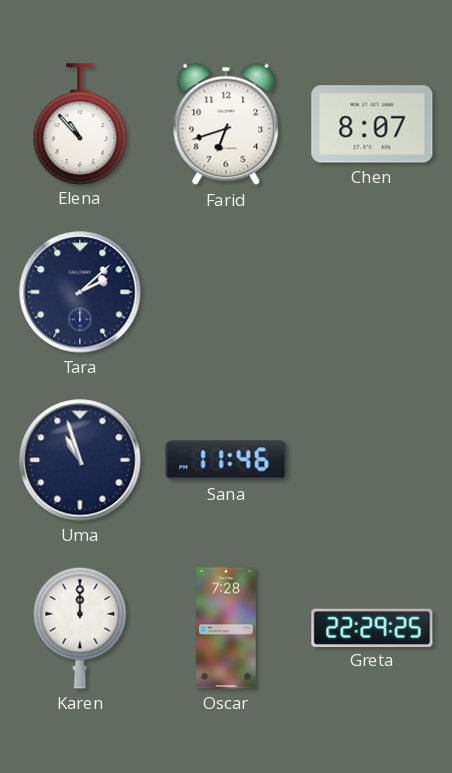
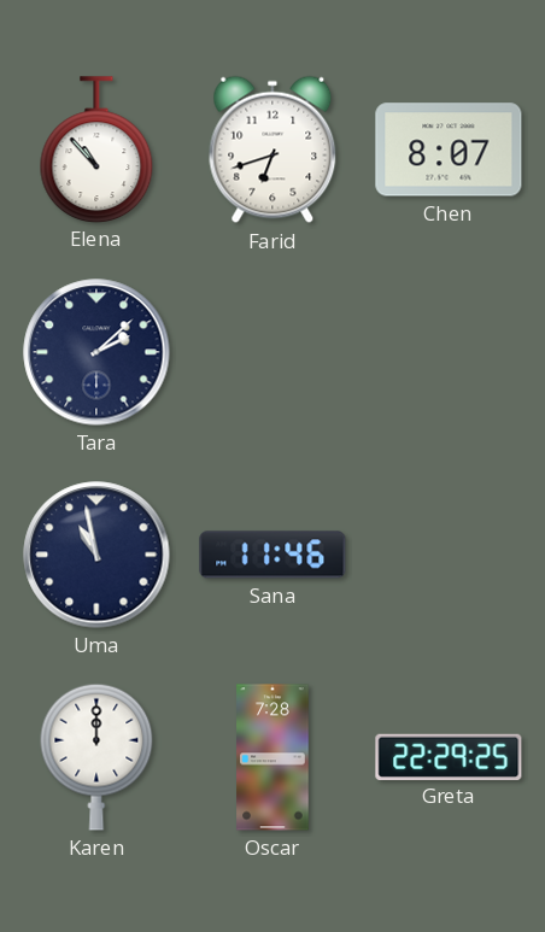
Uma: 10:57 -> 10:58 (96, 555)
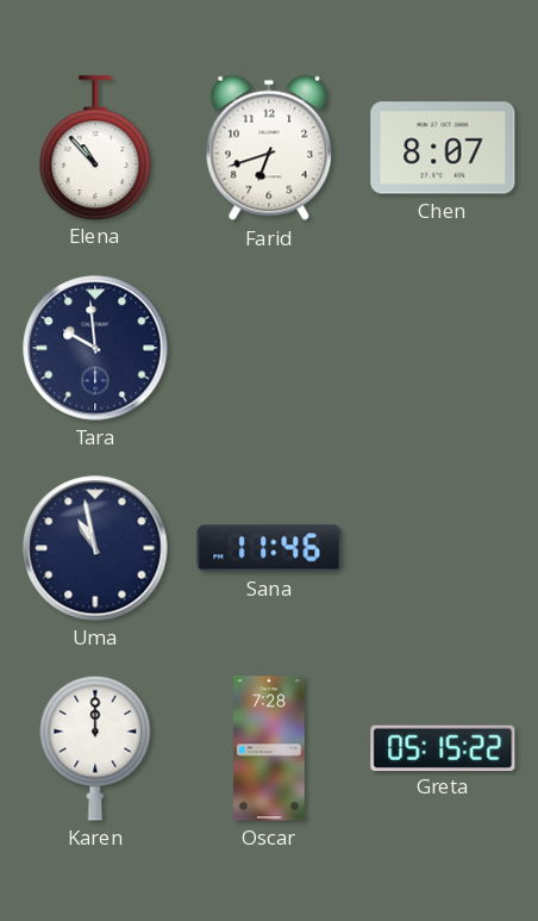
Tara: 2:08 -> 9:59 (95, 348)
Greta: 22:29 -> 05:15 (443, 747)
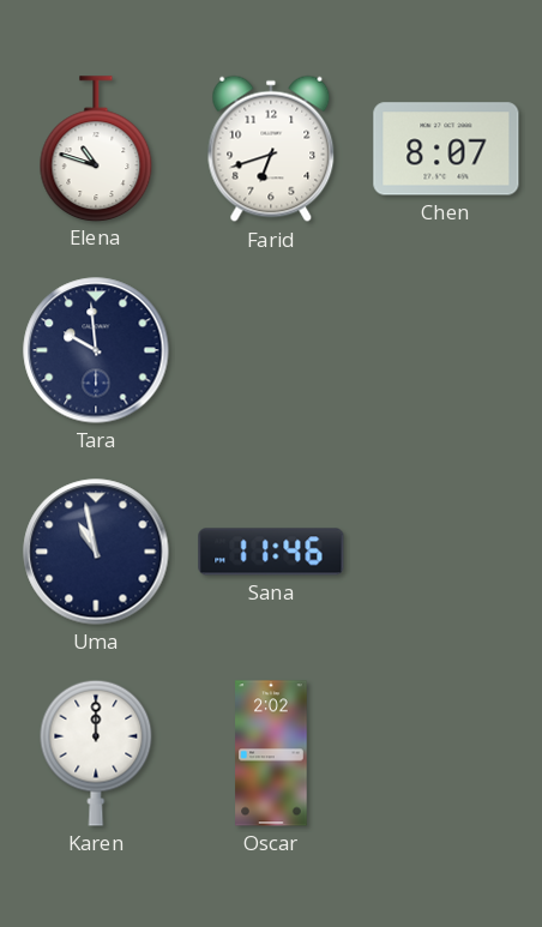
Elena: 10:53 -> 10:48 (96, 149)
Oscar: 7:28 -> 2:02 (271, 753)
Greta: 05:15 -> none (443, 747)
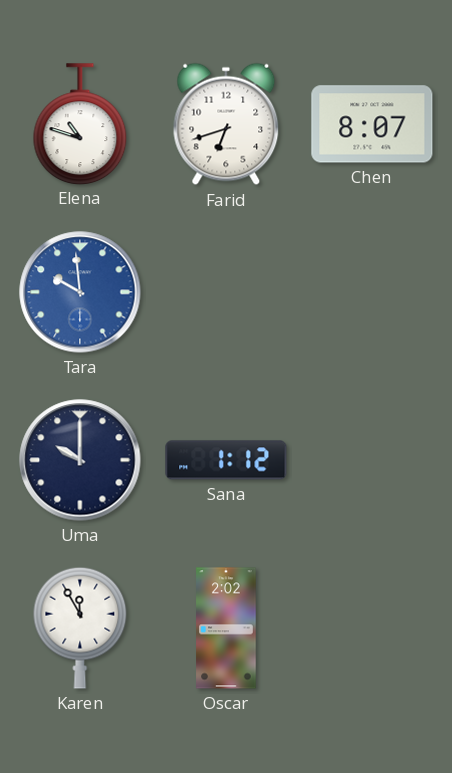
Tara dial: navy -> blue (80, 292)
Uma: 10:58 -> 10:00 (80, 460)
Sana: 11:46 -> 1:12 (226, 460)
Karen: 12:00 -> 11:55 (80, 628)
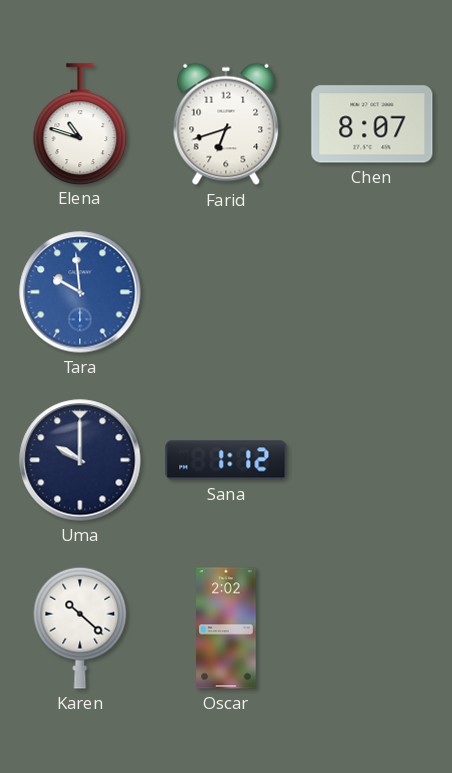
Karen: 11:55 -> 10:22 (80, 628)
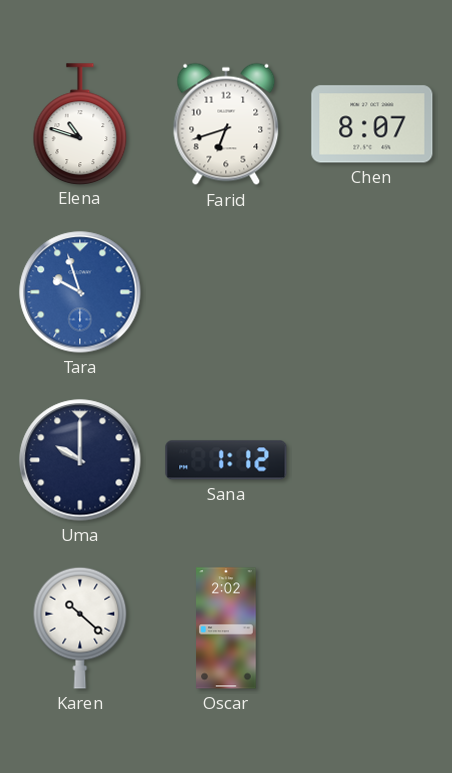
Tara: 9:59 -> 9:57 (80, 292)
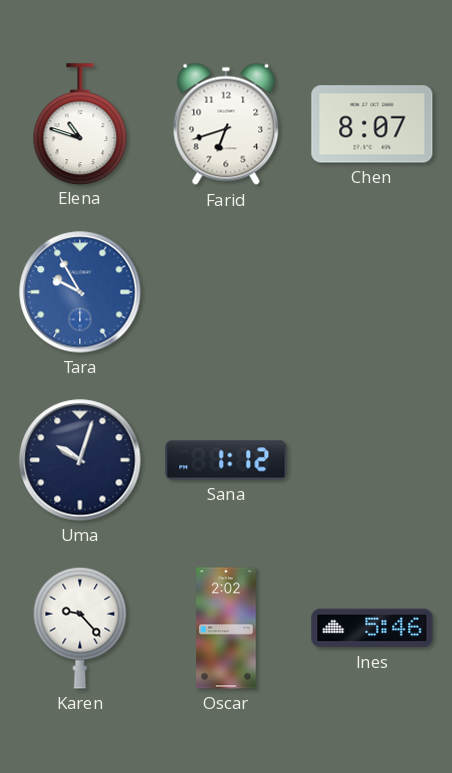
Tara: 9:57 -> 9:55 (80, 292)
Uma: 10:00 -> 10:03 (80, 460)
Karen: 10:22 -> 9:23 (80, 628)
Ines: none -> 5:46 (372, 628)
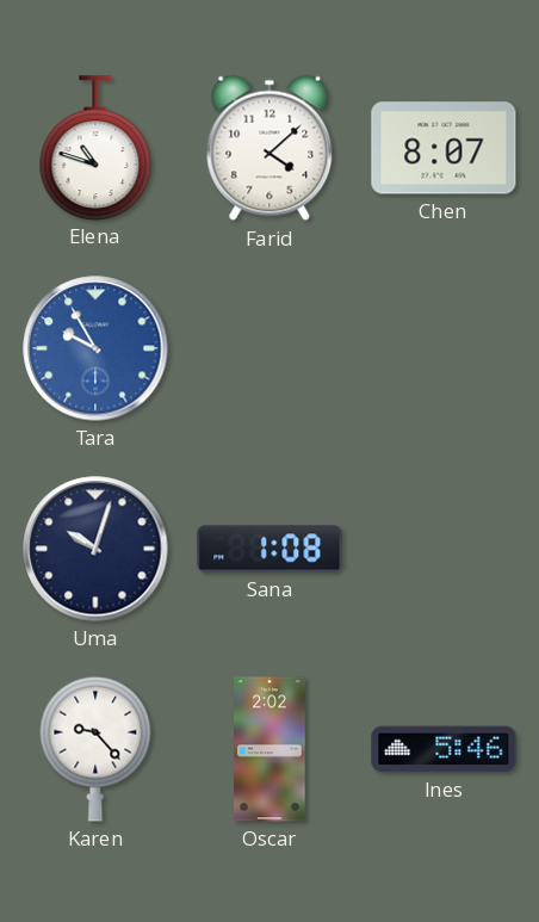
Farid: 6:42 -> 4:08 (269, 148)
Sana: 1:12 -> 1:08 (269, 549)
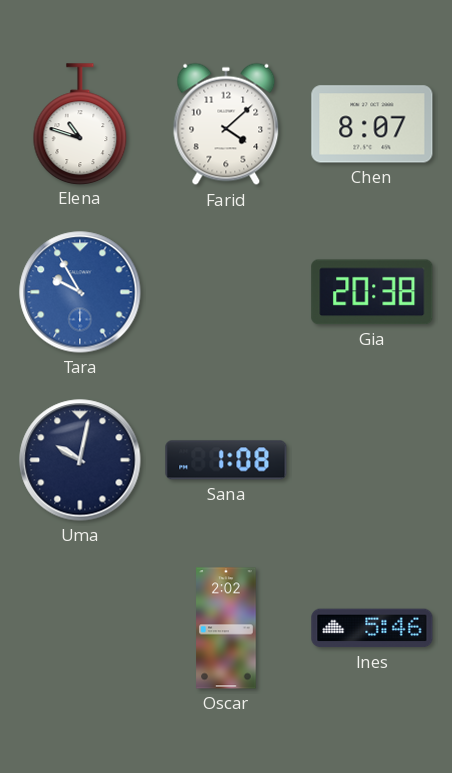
Gia: none -> 20:38 (372, 292)
Uma: 10:03 -> 10:02 (80, 460)
Karen: 9:23 -> none (95, 749)
